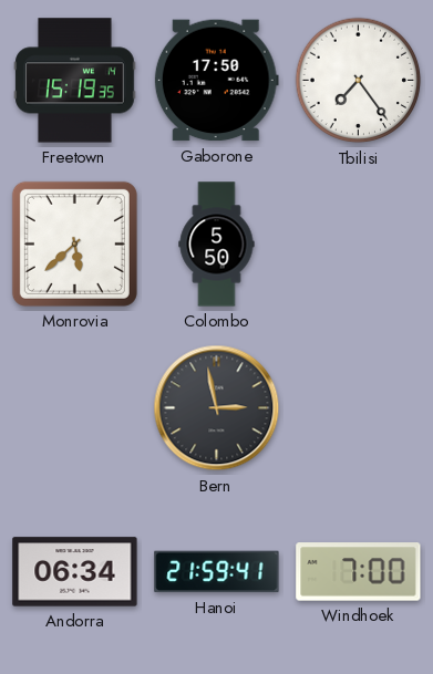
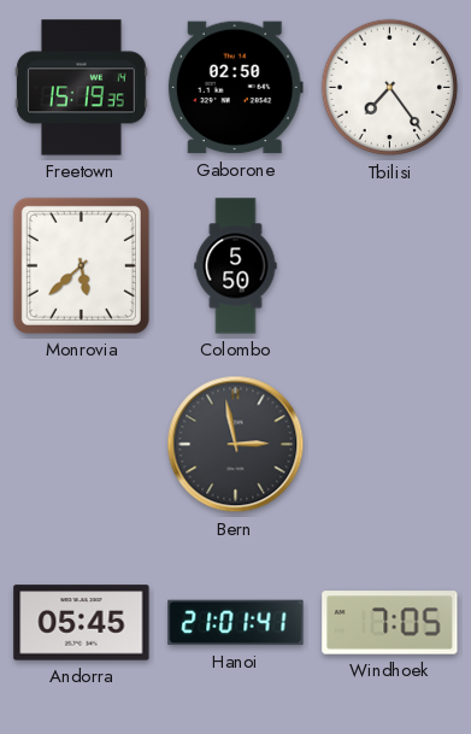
Gaborone: 17:50 -> 02:50 (235, 88)
Andorra: 06:34 -> 05:45 (82, 623)
Hanoi: 21:59 -> 21:01 (236, 623)
Windhoek: 7:00 -> 7:05 (390, 623)
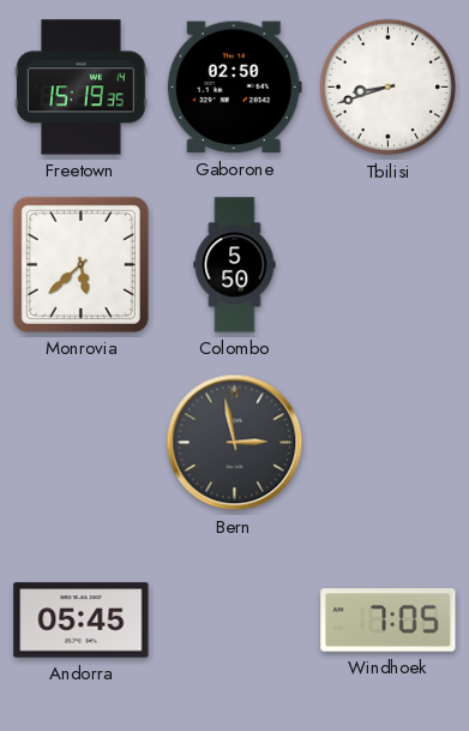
Tbilisi: 7:24 -> 8:42 (389, 88)
Hanoi: 21:01 -> none (236, 623)
